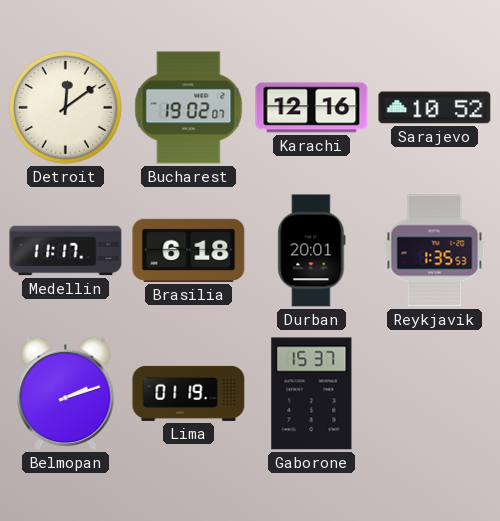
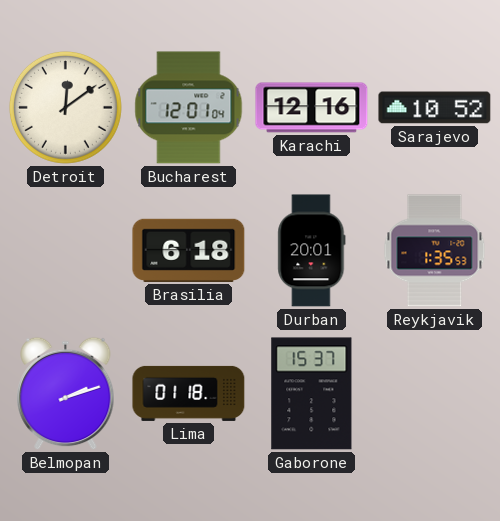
Bucharest: 19:02 -> 12:01 (189, 108)
Medellin: 11:17 -> none (66, 251)
Lima: 01:19 -> 01:18 (189, 393)
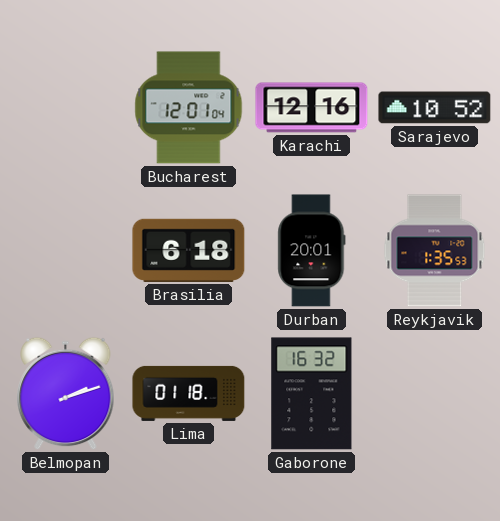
Detroit: 12:09 -> none (65, 107)
Gaborone: 15:37 -> 16:32 (312, 394)
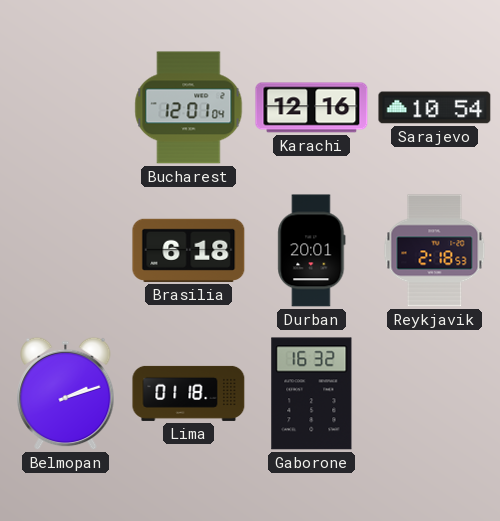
Sarajevo: 10:52 -> 10:54 (435, 108)
Reykjavik: 1:35 -> 2:18 (435, 251)
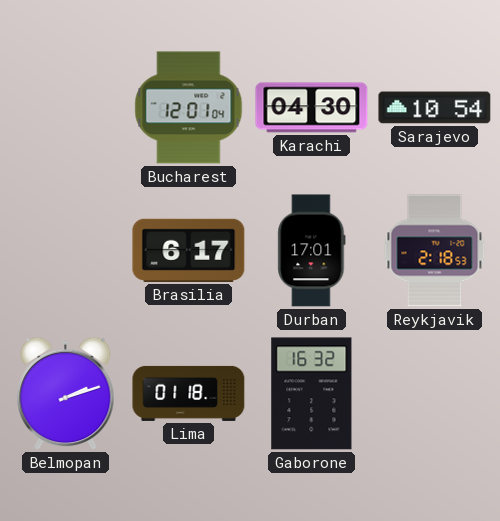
Karachi: 12:16 -> 04:30 (312, 108)
Brasilia: 6:18 -> 6:17 (189, 250)
Durban: 20:01 -> 17:01 (312, 251)
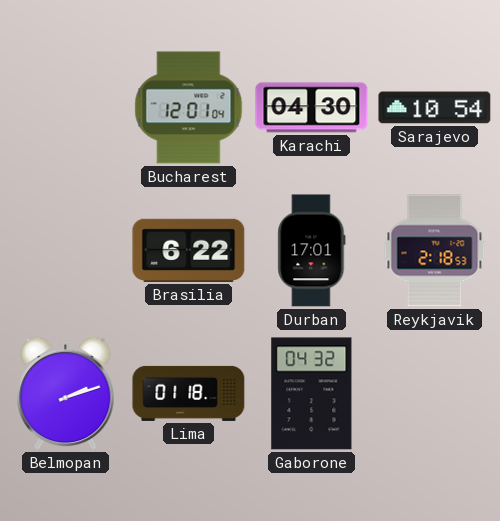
Brasilia: 6:17 -> 6:22 (189, 250)
Gaborone: 16:32 -> 04:32 (312, 394)
